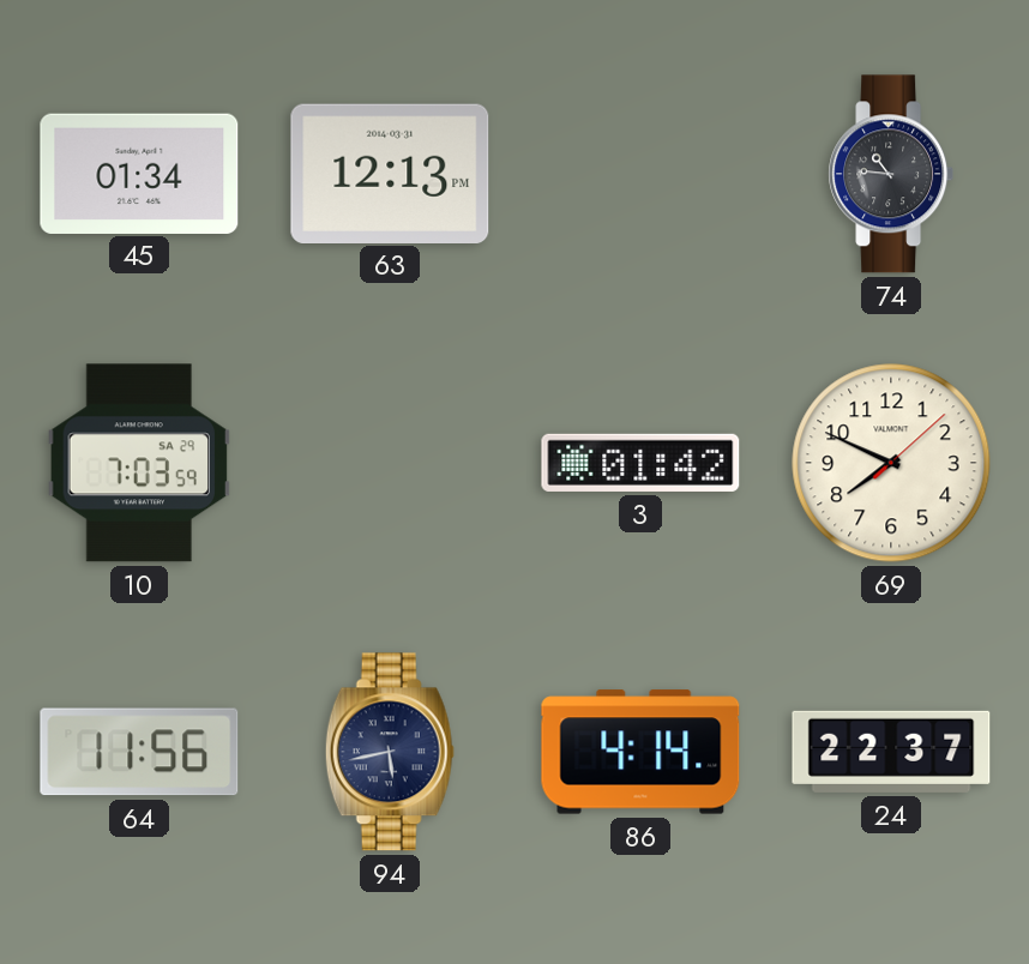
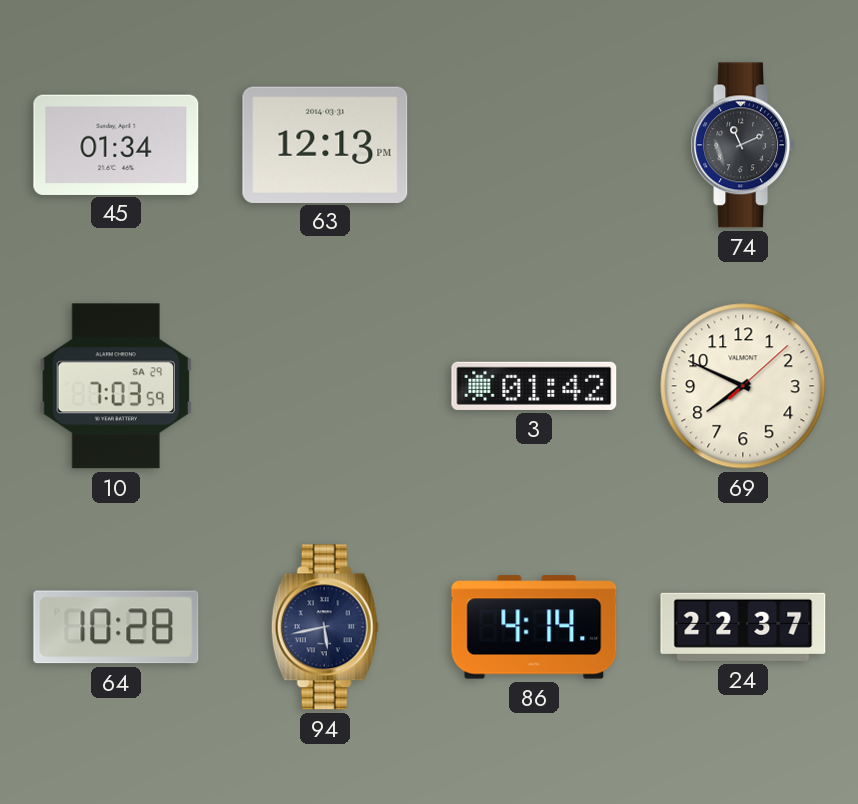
74: 10:46 -> 11:11 (743, 145)
64: 11:56 -> 10:28 (116, 627)
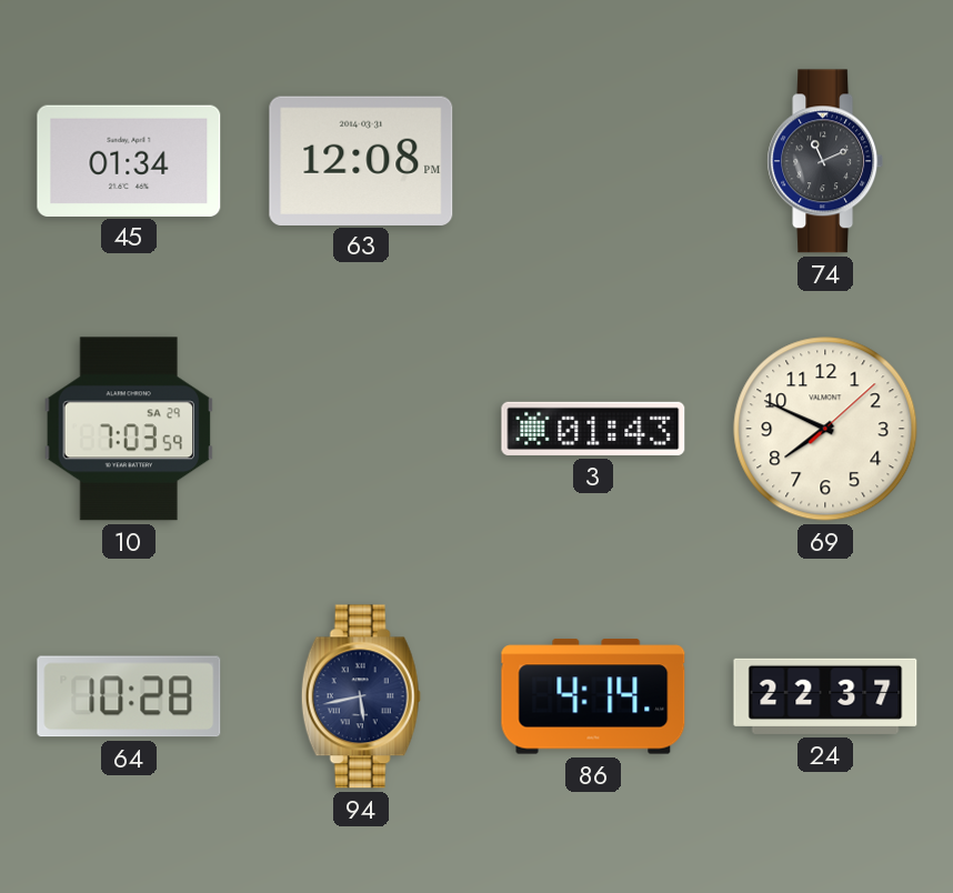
63: 12:13 -> 12:08 (361, 160)
3: 01:42 -> 01:43 (593, 429)
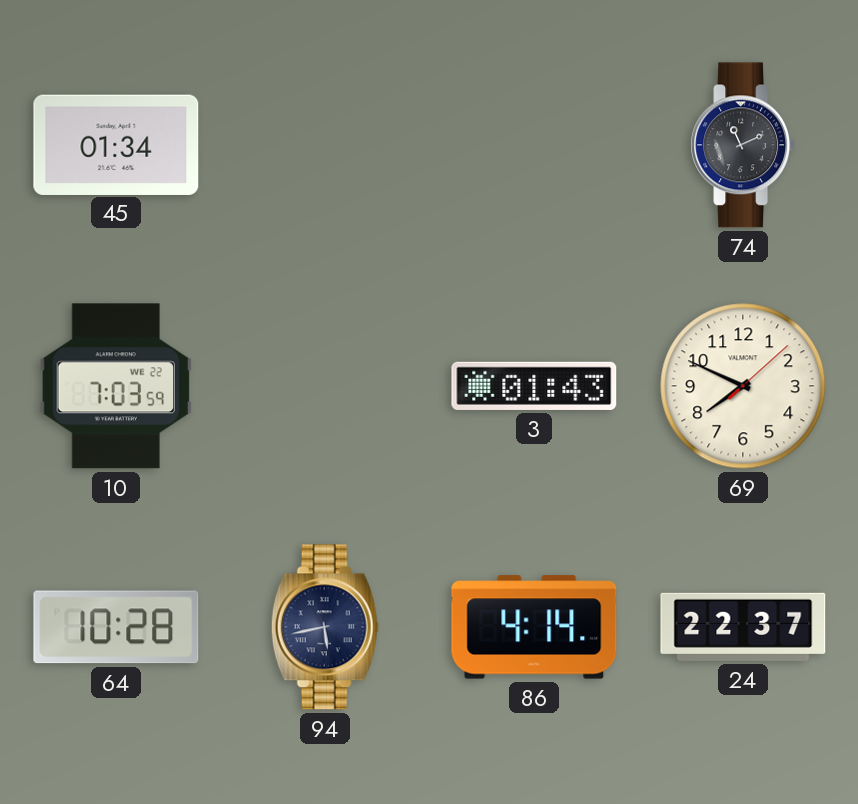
63: 12:08 -> none (361, 160)
10 date: SA 29 -> WE 22 (115, 386)
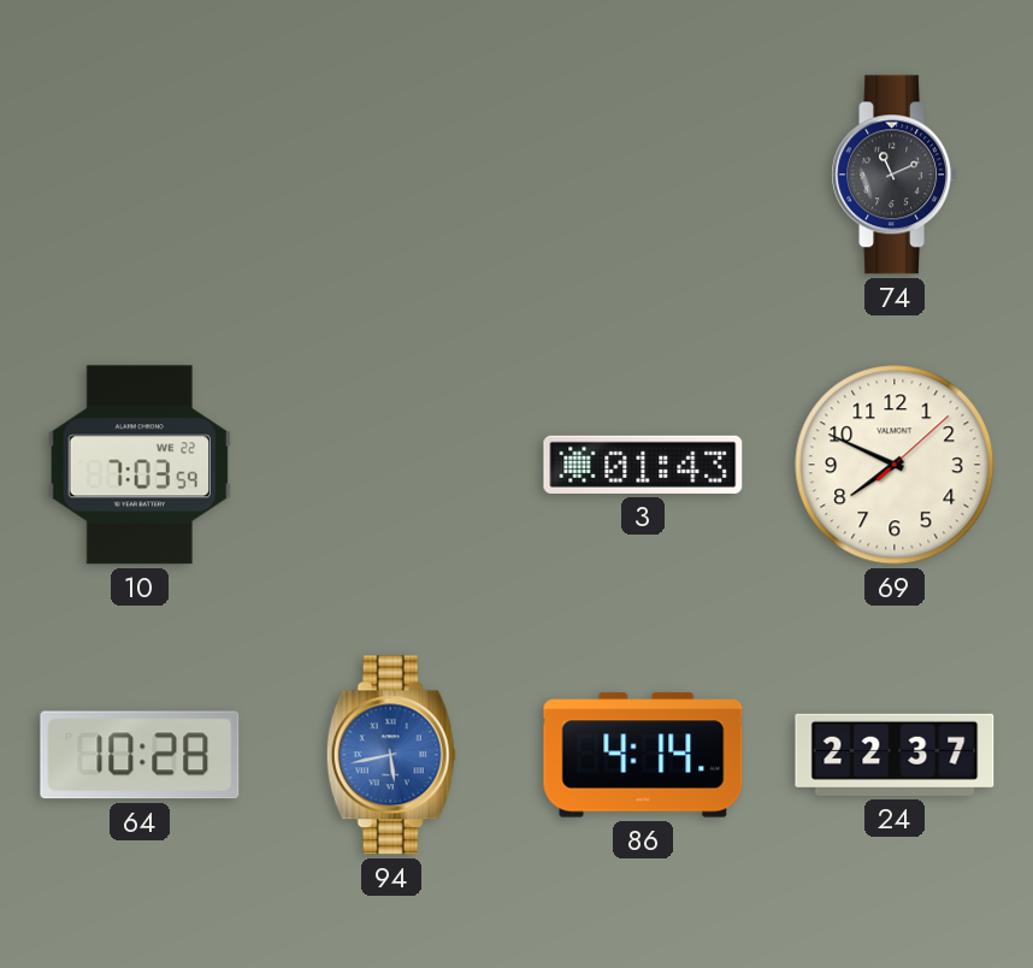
45: 01:34 -> none (116, 144)
94 dial: navy -> blue (391, 755)
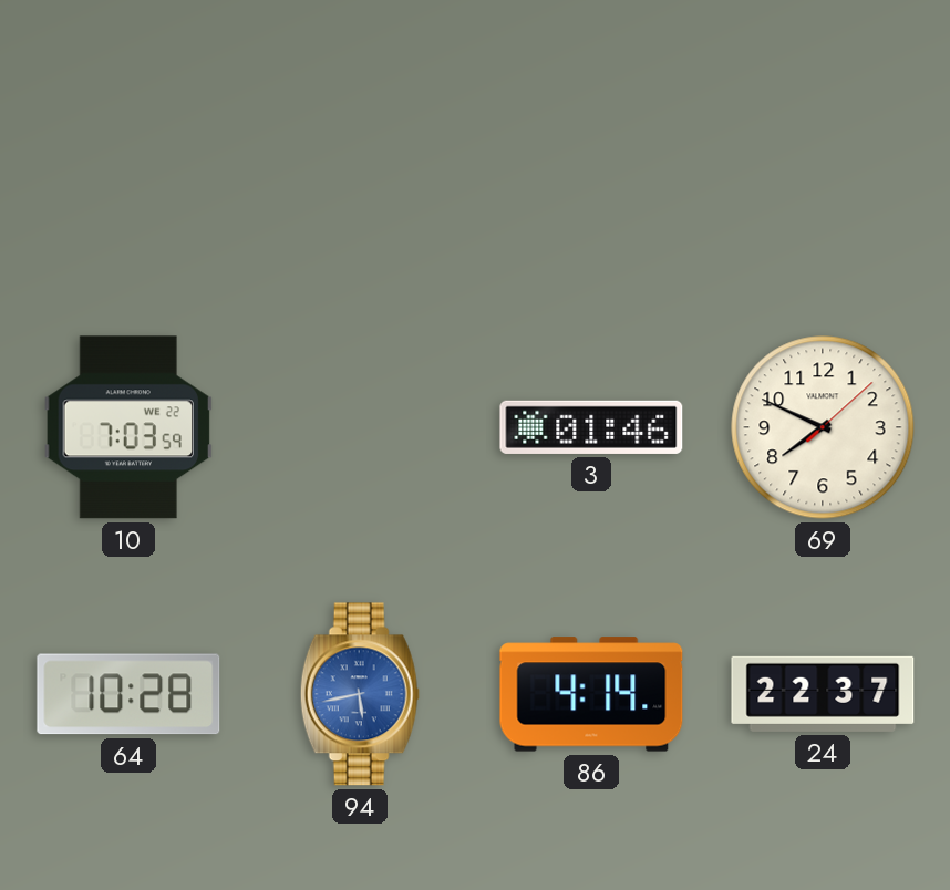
74: 11:11 -> none (895, 175)
3: 01:43 -> 01:46 (591, 427)
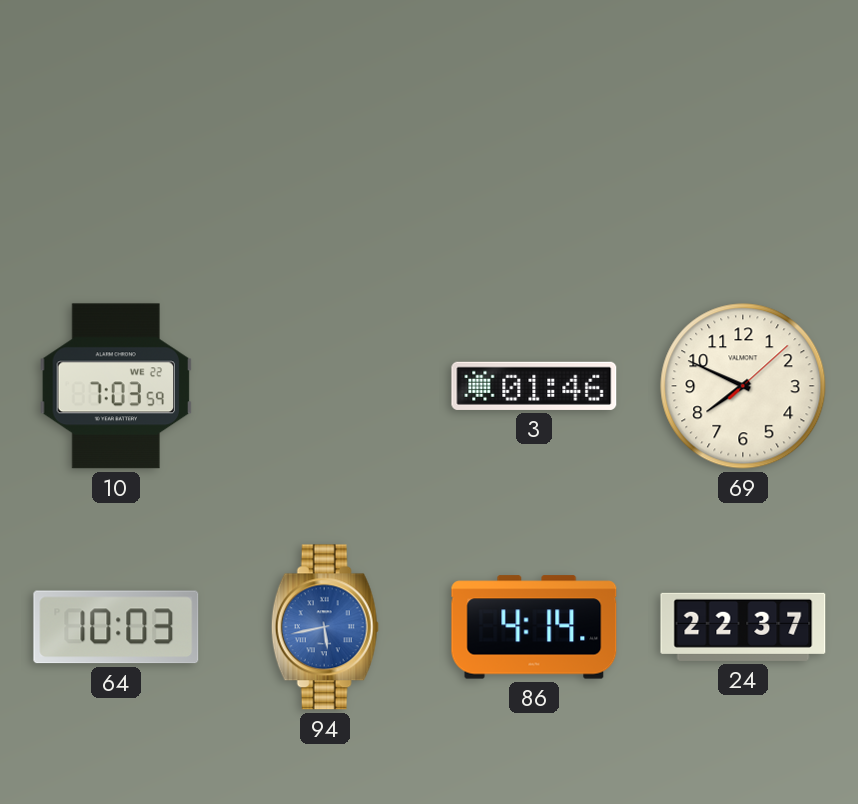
64: 10:28 -> 10:03 (116, 627)
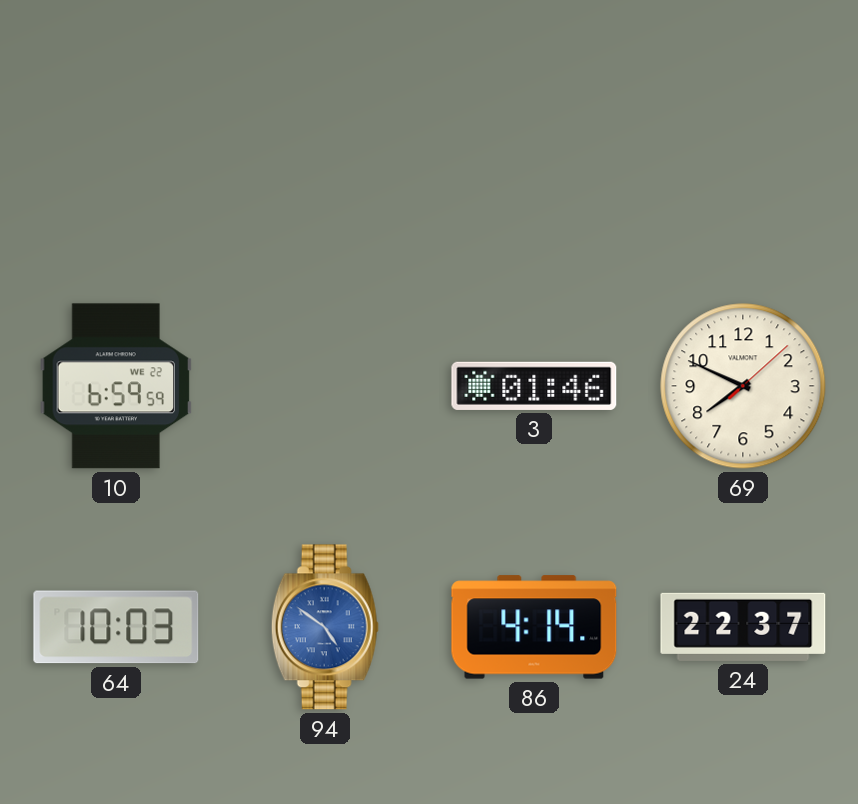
10: 7:03 -> 6:59 (115, 386)
94: 5:43 -> 4:51 (325, 627)
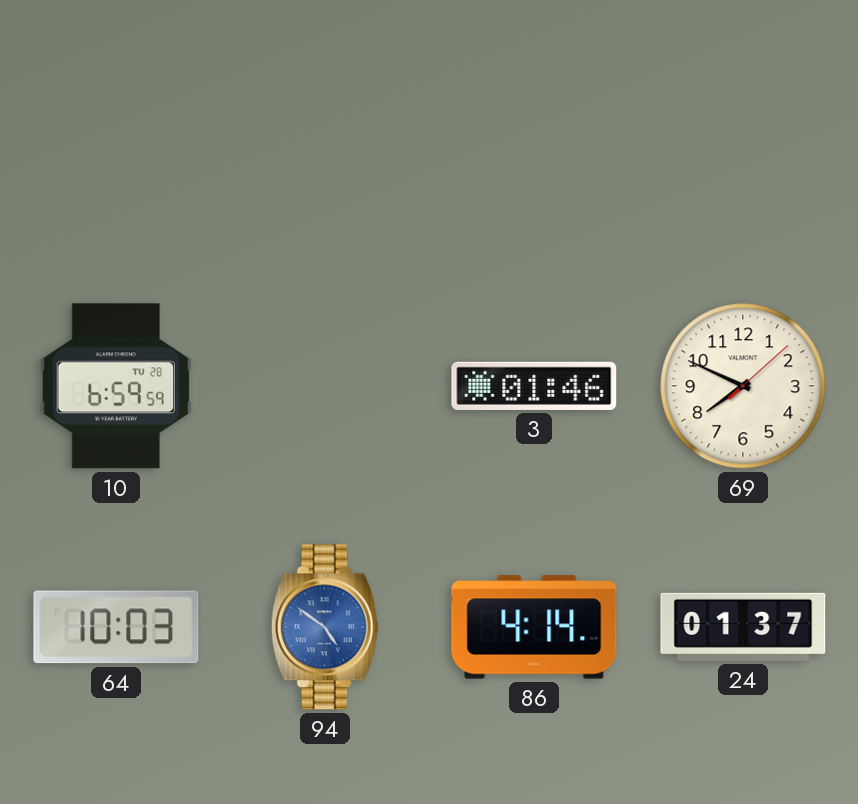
10 date: WE 22 -> TU 28 (115, 386)
24: 22:37 -> 01:37 (743, 627)
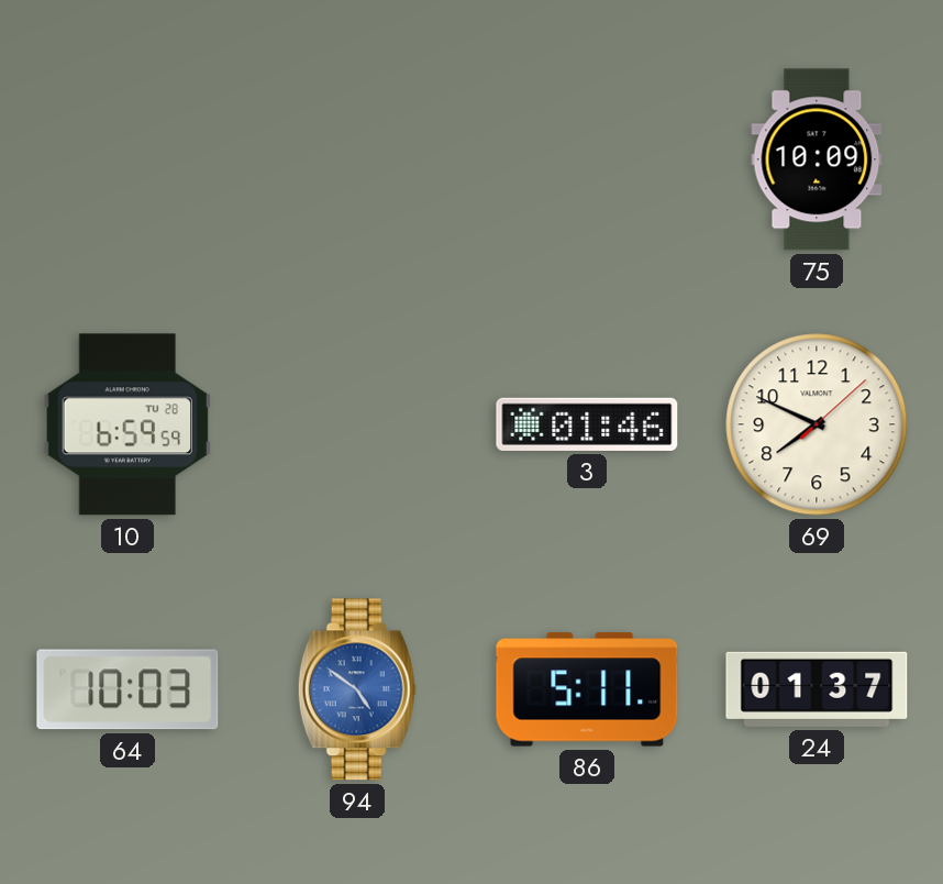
75: none -> 10:09 (817, 159)
86: 4:14 -> 5:11 (587, 689)
